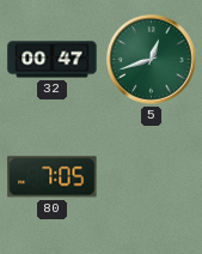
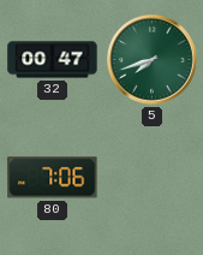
5: 12:42 -> 7:42 (153, 60)
80: 7:05 -> 7:06 (53, 178)
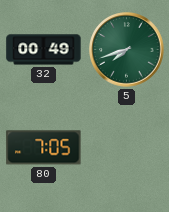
32: 00:47 -> 00:49 (44, 50)
80: 7:06 -> 7:05 (44, 148)
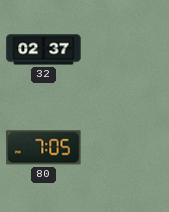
32: 00:49 -> 02:37 (44, 50)
5: 7:42 -> none (127, 50)
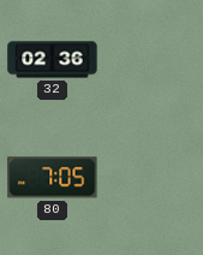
32: 02:37 -> 02:36 (53, 60)
